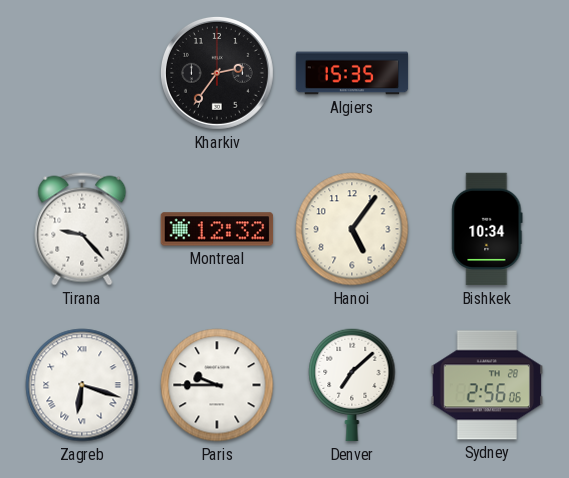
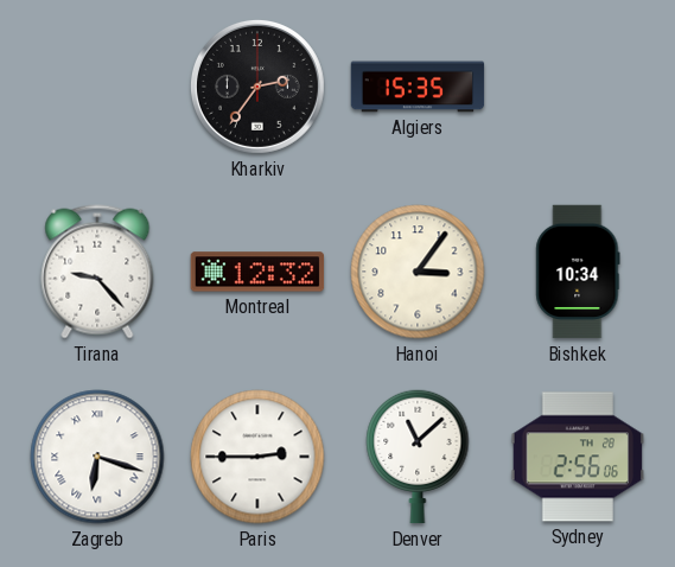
Hanoi: 5:06 -> 3:06 (418, 272)
Paris: 9:45 -> 2:45 (257, 457)
Denver: 7:08 -> 11:08 (418, 457)
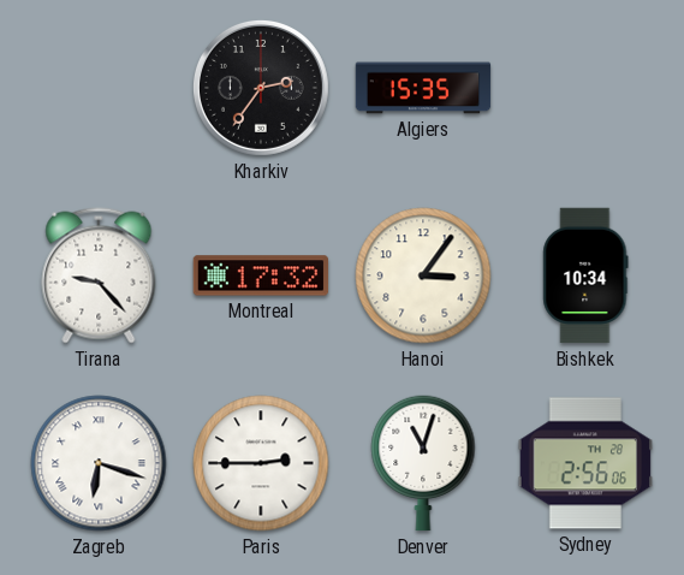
Montreal: 12:32 -> 17:32 (261, 275)
Denver: 11:08 -> 11:03 (423, 463)
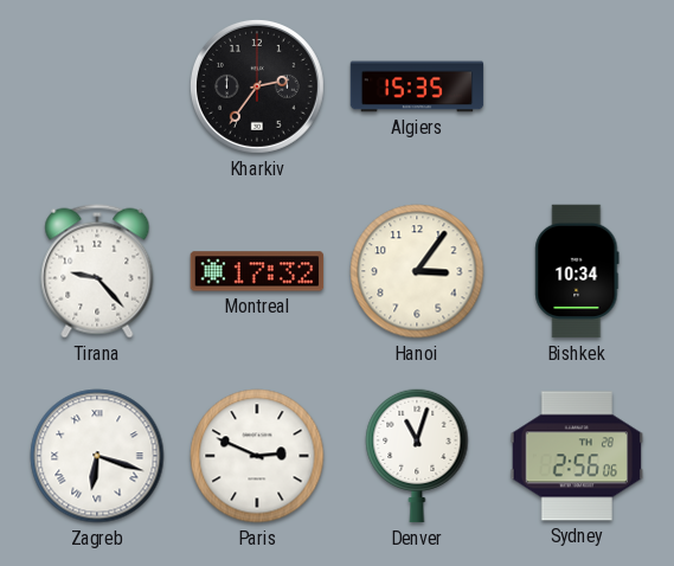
Paris: 2:45 -> 2:49 (257, 456)
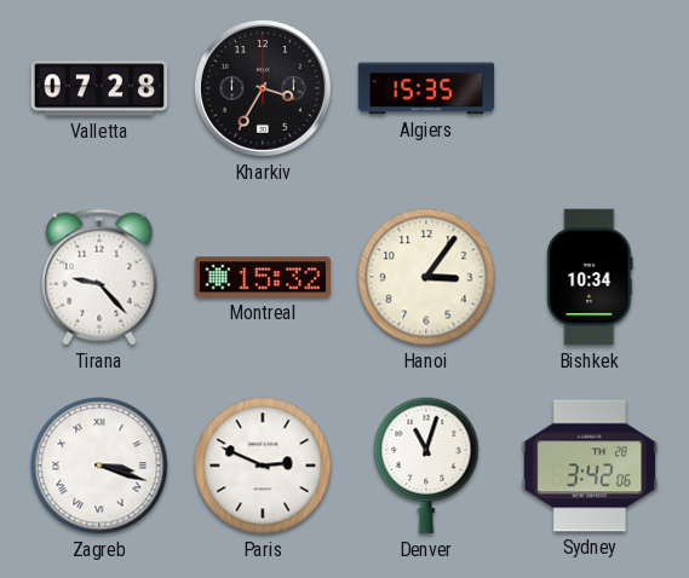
Valletta: none -> 07:28 (99, 88)
Kharkiv: 2:36 -> 3:35 (263, 88)
Montreal: 17:32 -> 15:32 (263, 277)
Zagreb: 6:18 -> 3:18 (99, 466)
Sydney: 2:56 -> 3:42 (590, 466)
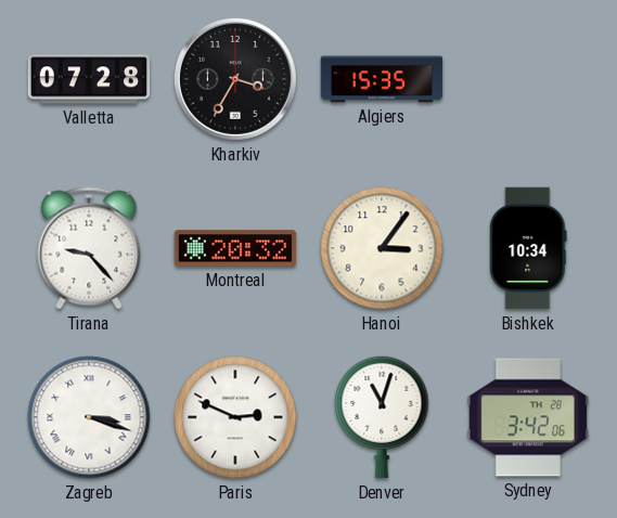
Montreal: 15:32 -> 20:32 (235, 248)
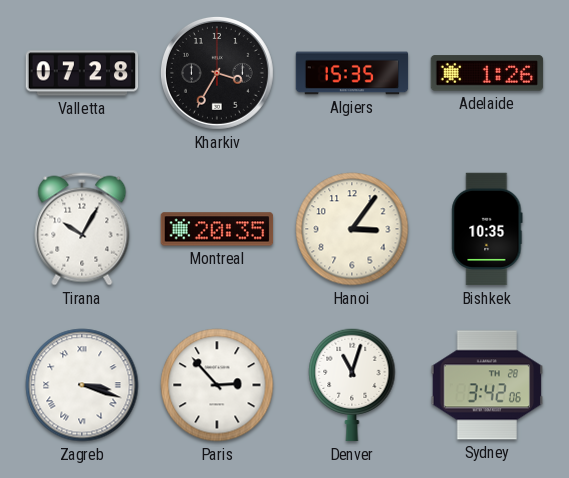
Adelaide: none -> 1:26 (487, 73)
Tirana: 9:23 -> 10:05 (82, 229)
Montreal: 20:32 -> 20:35 (217, 229)
Bishkek: 10:34 -> 10:35 (487, 229)
Paris: 2:49 -> 2:53 (217, 385)
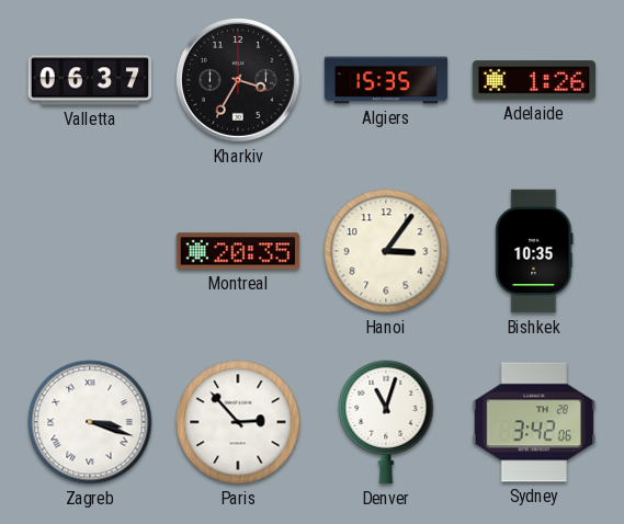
Valletta: 07:28 -> 06:37 (90, 80)
Tirana: 10:05 -> none (82, 229)
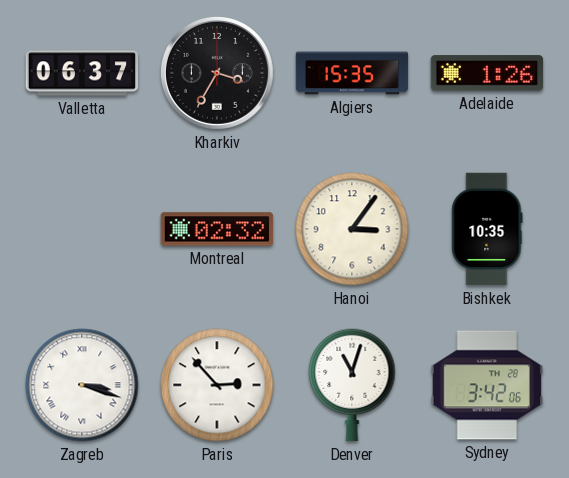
Montreal: 20:35 -> 02:32 (217, 229)
